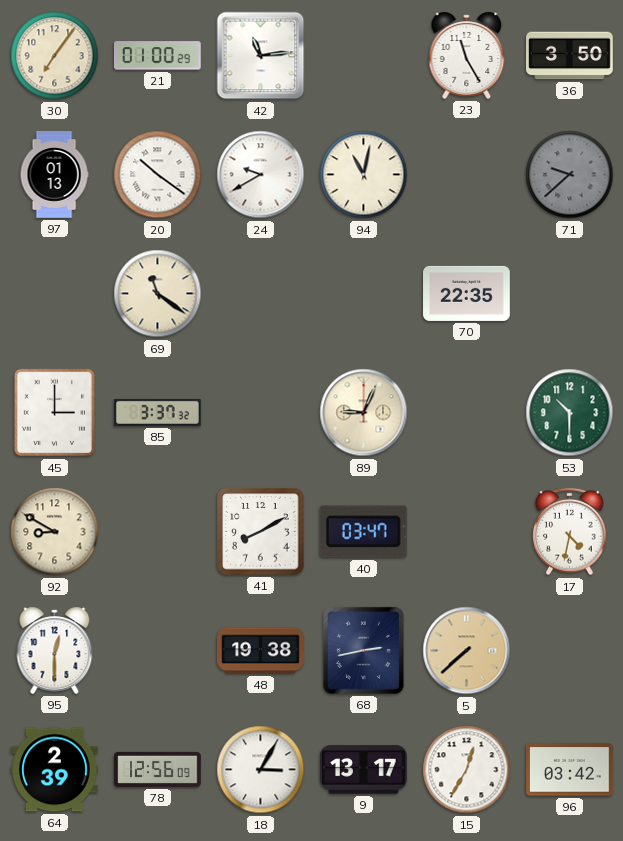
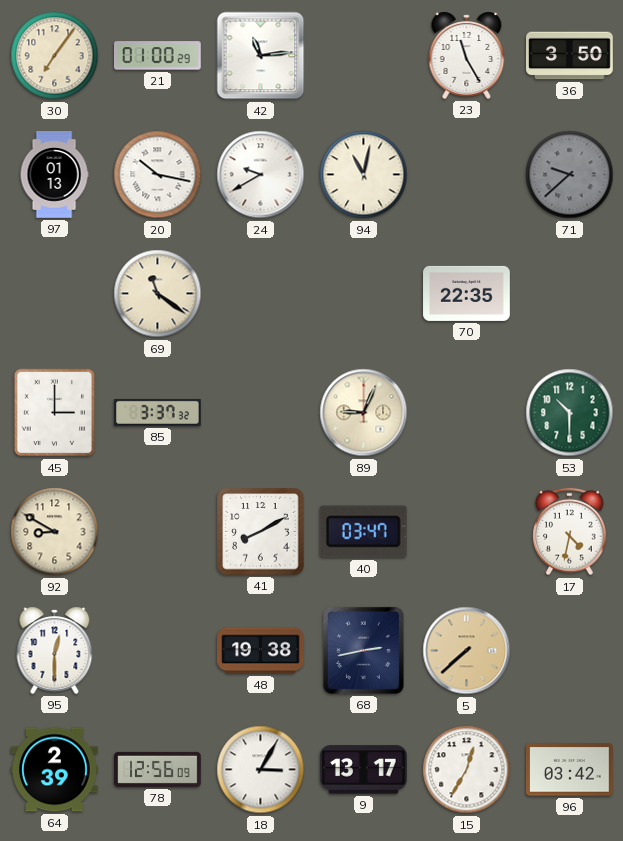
20: 10:21 -> 10:17 (158, 175)
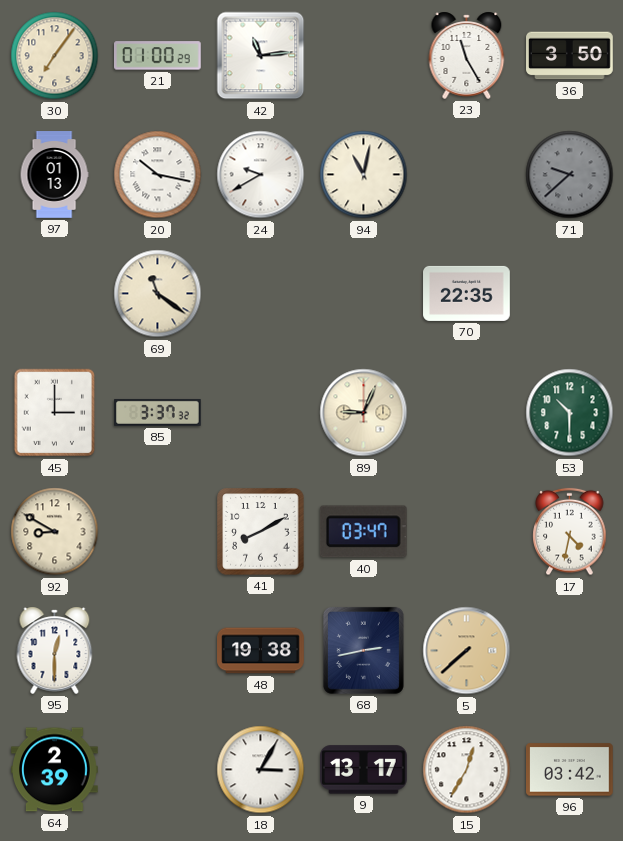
78: 12:56 -> none (158, 769)
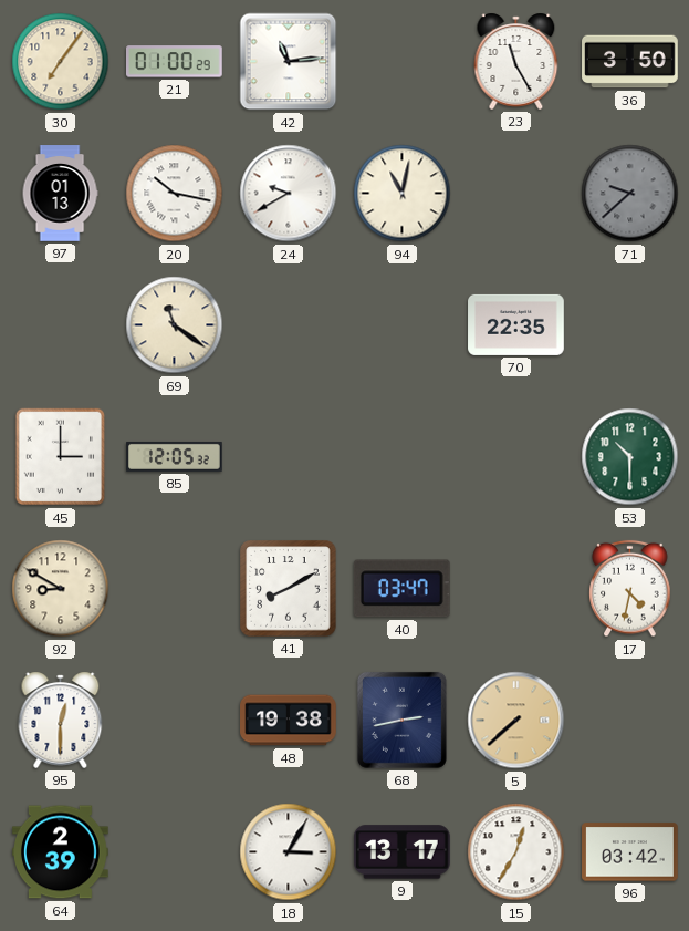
85: 3:37 -> 12:05 (175, 456)
89: 9:04 -> none (364, 413)
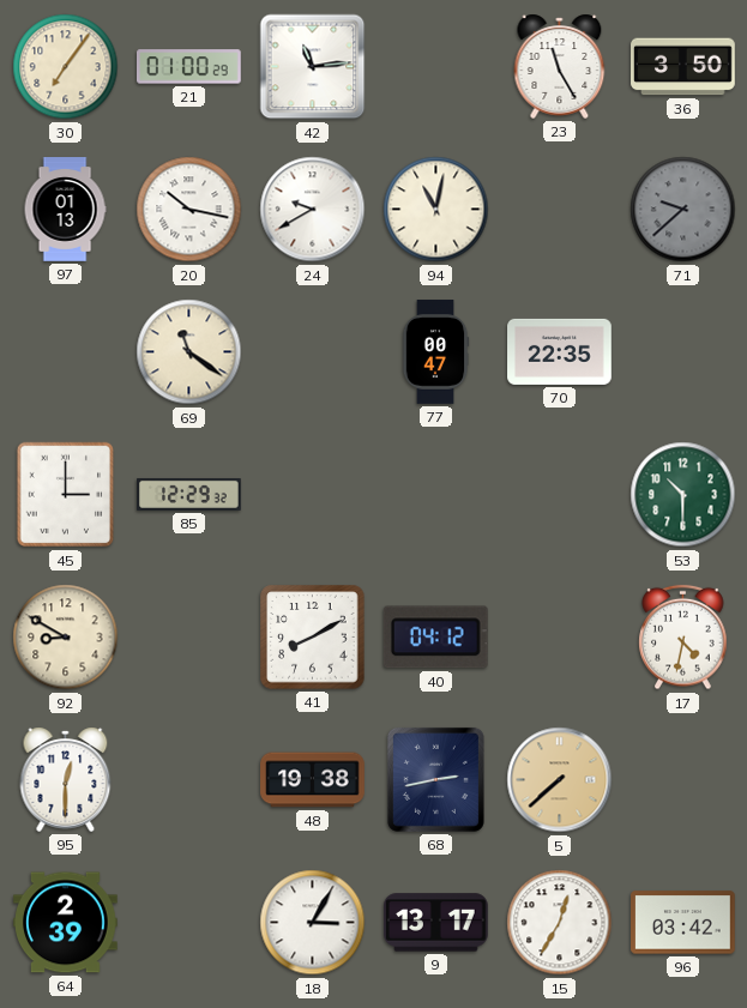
77: none -> 00:47 (435, 352)
85: 12:05 -> 12:29 (189, 494)
40: 03:47 -> 04:12 (435, 638)
